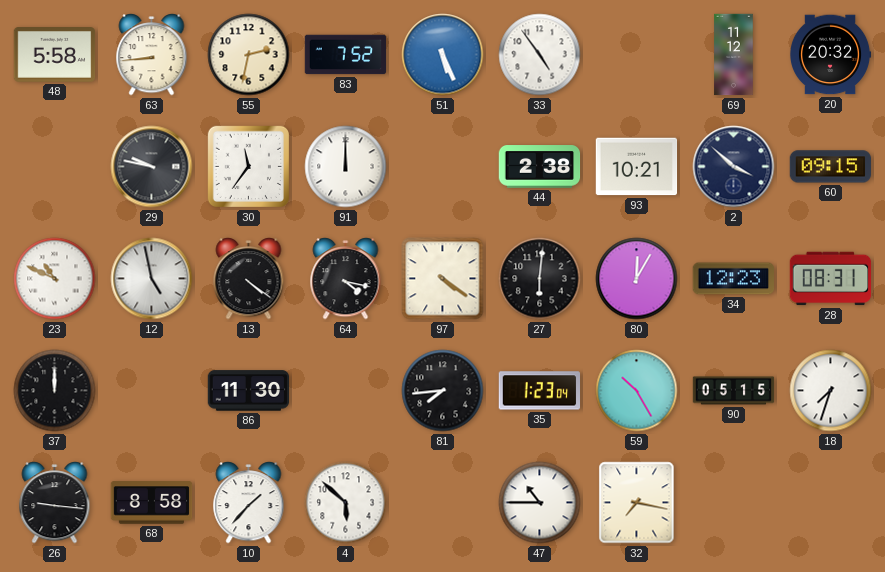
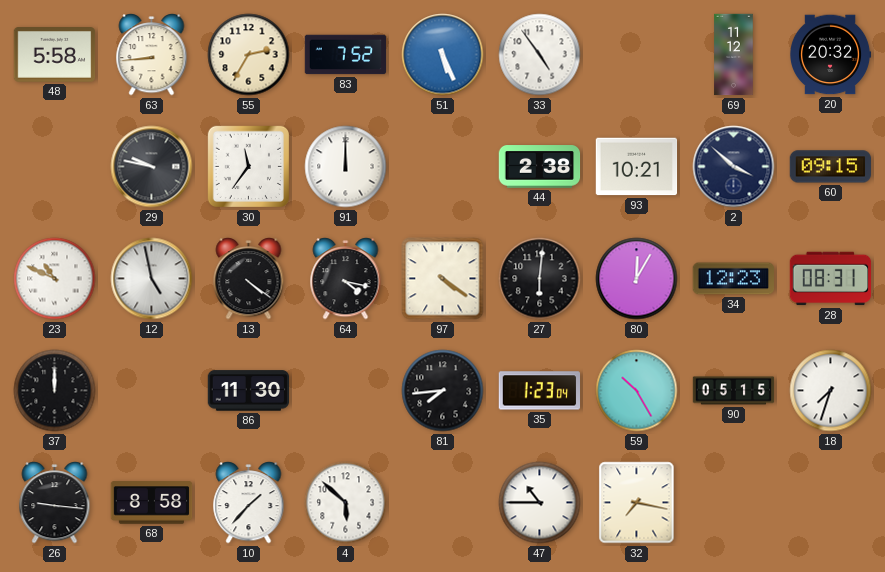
55: 2:32 -> 2:35 (249, 55)
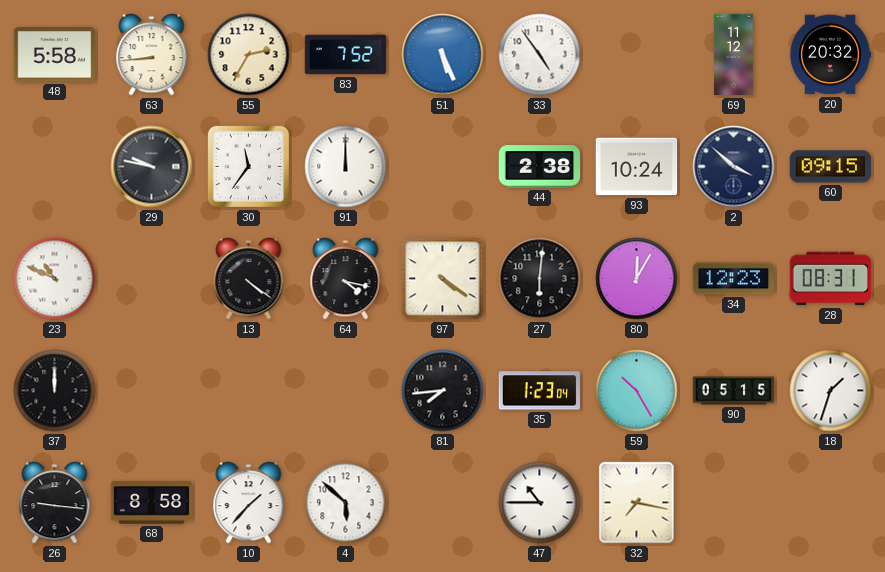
93: 10:21 -> 10:24 (637, 167)
12: 4:58 -> none (152, 279)
86: 11:30 -> none (249, 391)
18: 7:33 -> 1:33 (831, 391)
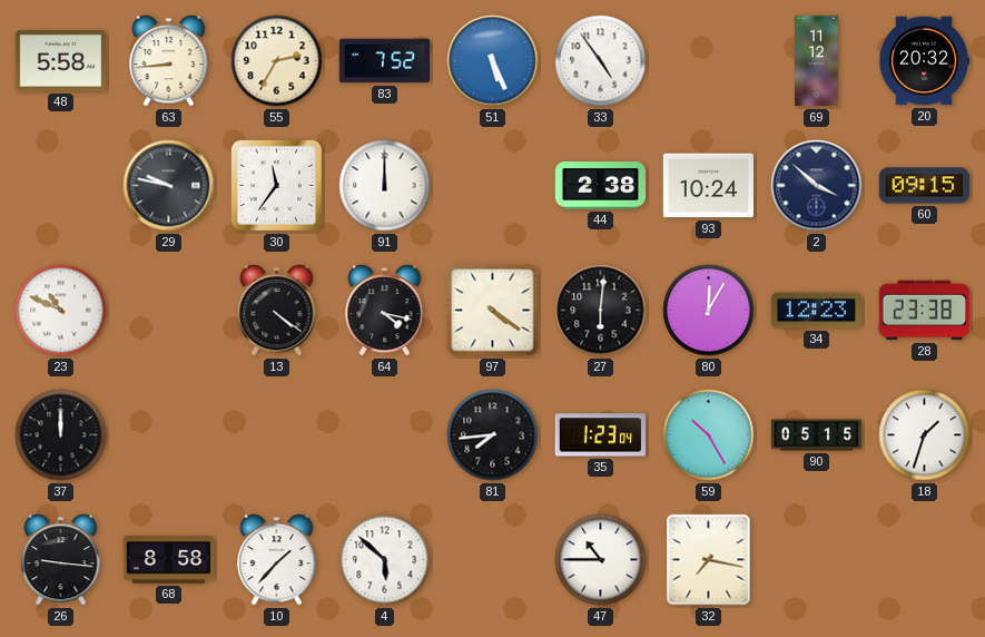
28: 08:31 -> 23:38 (925, 311)
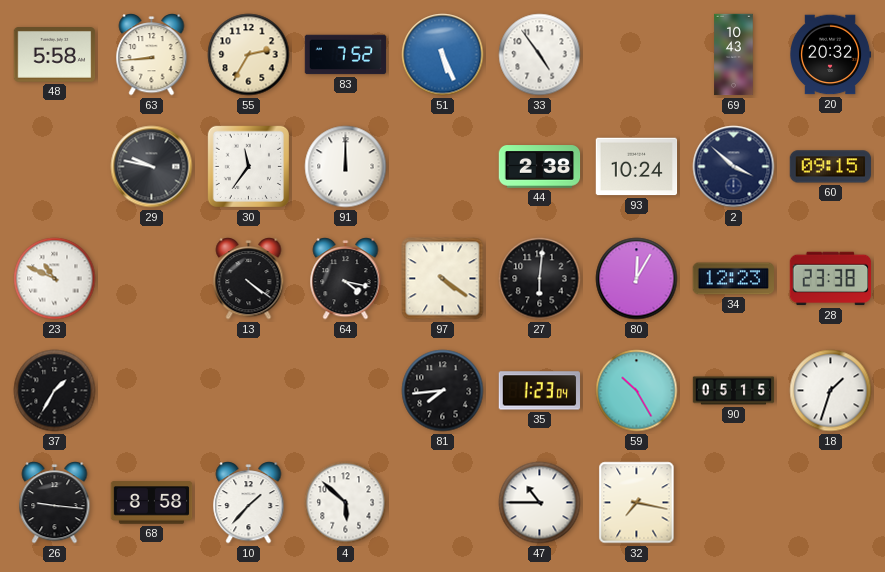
69: 11:12 -> 10:43 (734, 55)
37: 12:00 -> 1:35 (55, 391)
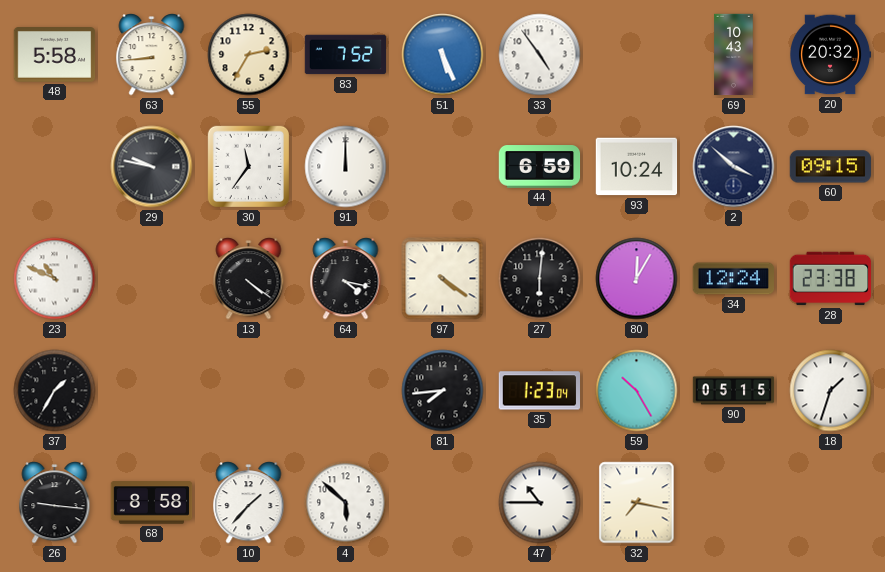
44: 2:38 -> 6:59 (540, 167)
34: 12:23 -> 12:24 (734, 279)
